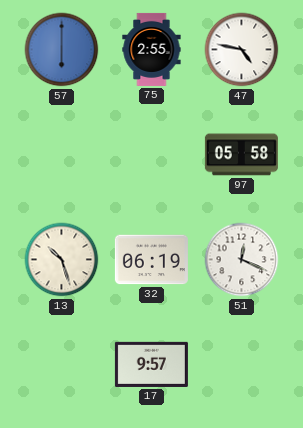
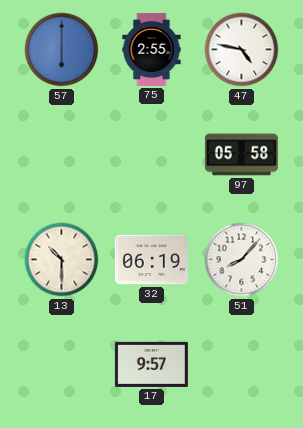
13: 10:27 -> 10:30 (62, 260)
51: 12:19 -> 8:07 (242, 260)
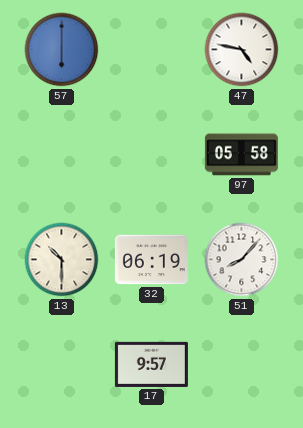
75: 2:55 -> none (152, 49)
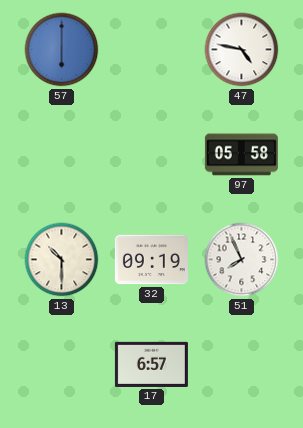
32: 06:19 -> 09:19 (151, 260)
51: 8:07 -> 7:56 (242, 260)
17: 9:57 -> 6:57 (151, 364)
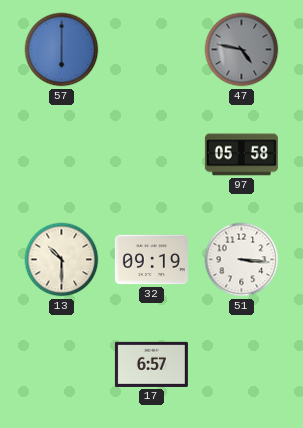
47 dial: white -> grey (242, 50)
51: 7:56 -> 3:16 (242, 260)
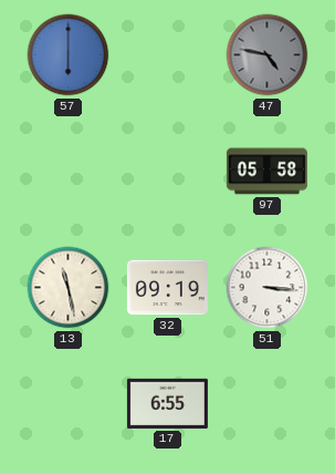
13: 10:30 -> 11:28 (69, 288)
17: 6:57 -> 6:55 (167, 403)
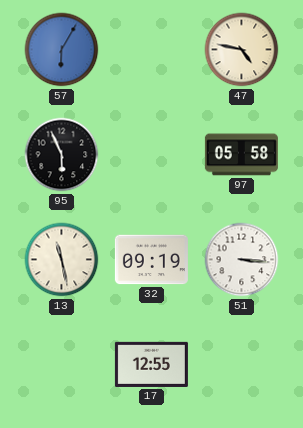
57: 6:00 -> 6:05 (62, 50)
47 dial: grey -> cream (242, 50)
95: none -> 5:56 (62, 155)
17: 6:55 -> 12:55 (151, 364)
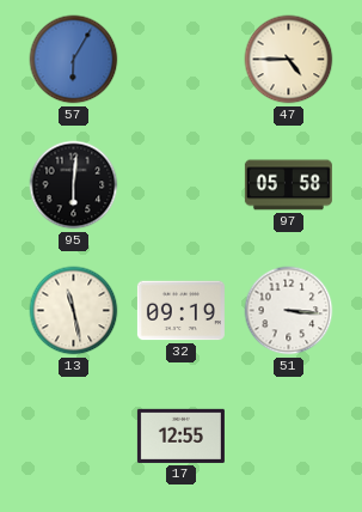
47: 4:47 -> 4:45 (289, 60)
95: 5:56 -> 6:01 (74, 185)
